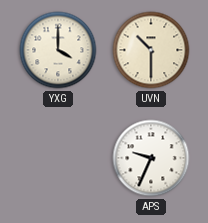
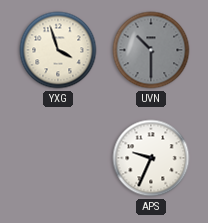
YXG: 4:00 -> 3:57 (58, 50)
UVN dial: cream -> grey (151, 50)
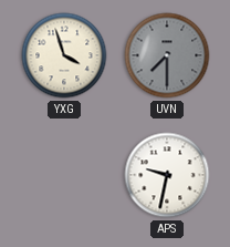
UVN: 10:30 -> 7:30 (167, 55)
APS: 9:34 -> 9:32 (167, 175)
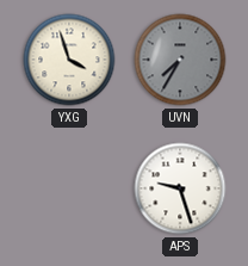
UVN: 7:30 -> 7:35 (180, 60)
APS: 9:32 -> 9:27 (180, 188)
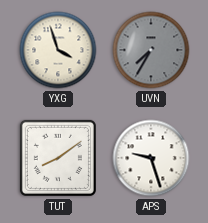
TUT: none -> 8:09 (58, 158)
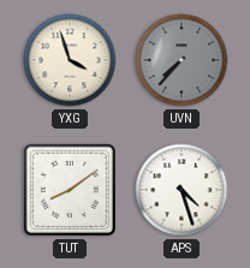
UVN: 7:35 -> 7:37 (181, 60)
APS: 9:27 -> 4:27 (181, 190)
